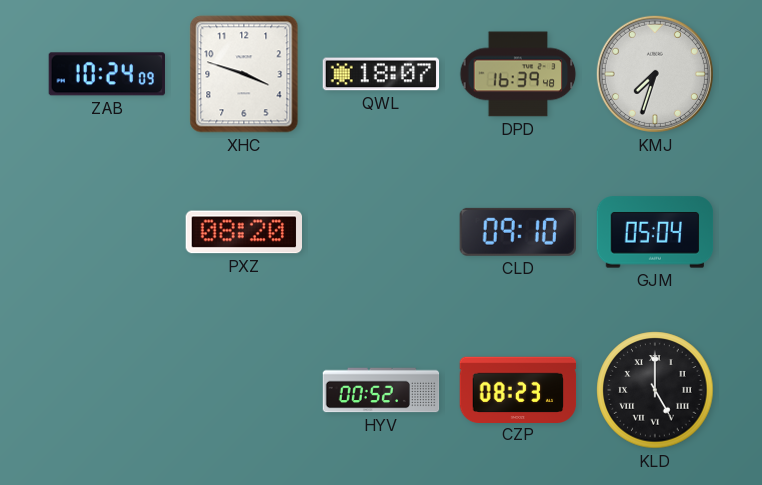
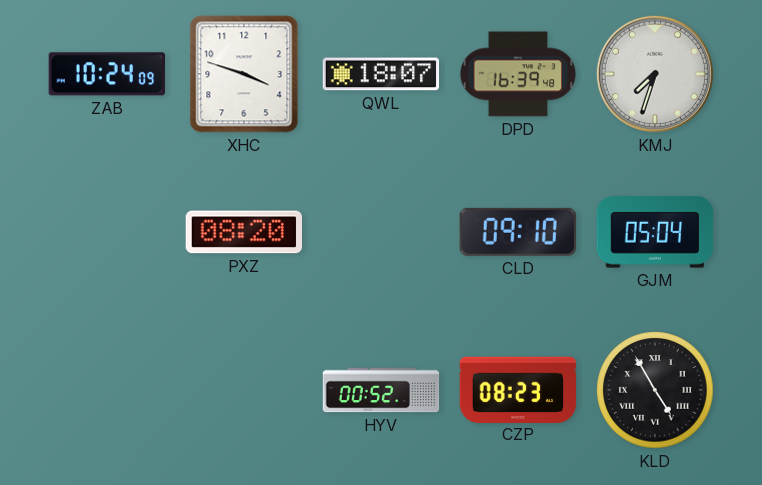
KLD: 5:00 -> 4:55 (655, 390)
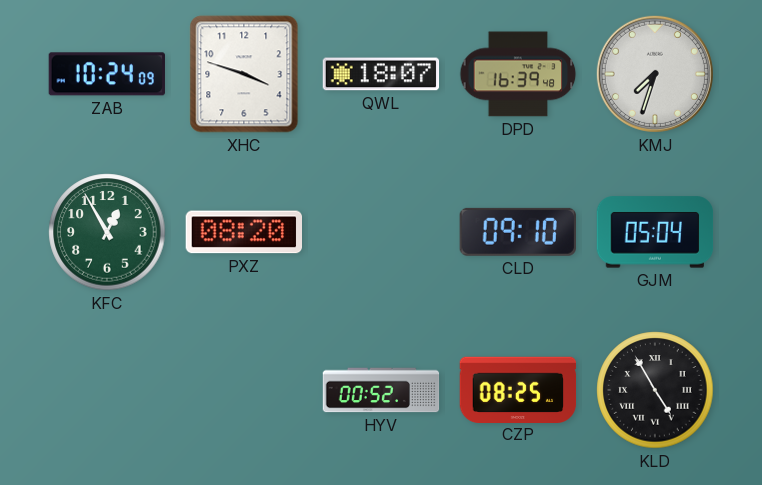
KFC: none -> 12:55 (107, 232)
CZP: 08:23 -> 08:25 (518, 389)
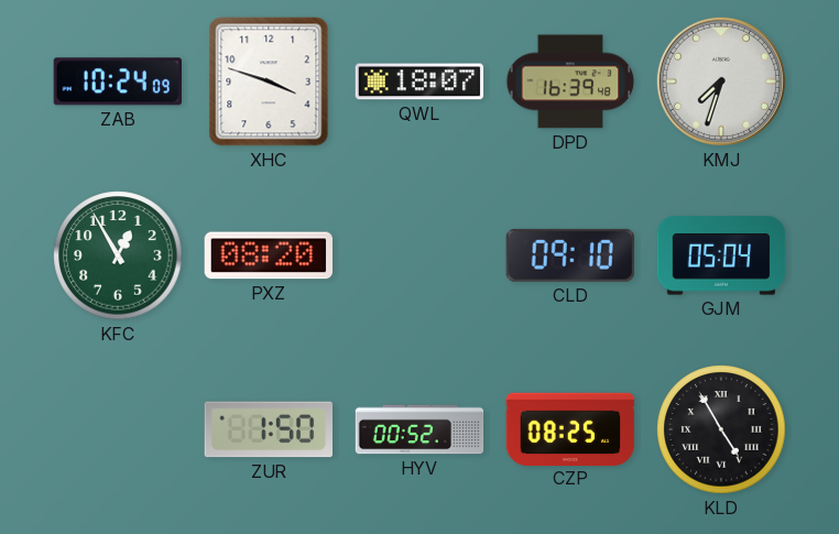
ZUR: none -> 1:50 (268, 429)
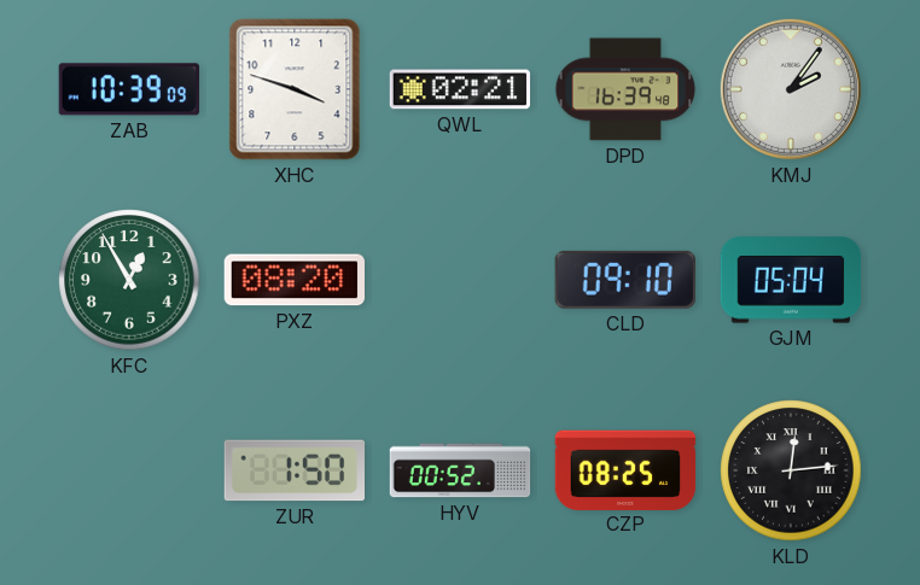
ZAB: 10:24 -> 10:39 (128, 89)
QWL: 18:07 -> 02:21 (460, 89)
KMJ: 7:33 -> 2:06 (791, 89)
KLD: 4:55 -> 12:14 (791, 470)
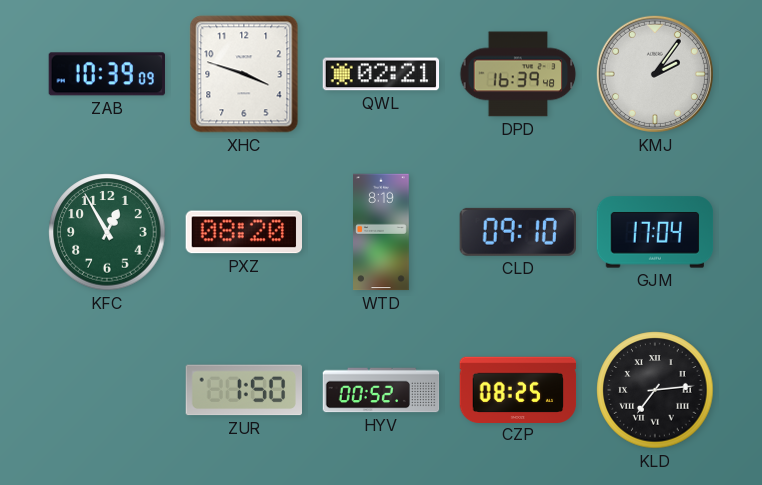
WTD: none -> 8:19 (382, 232)
GJM: 05:04 -> 17:04 (655, 232)
KLD: 12:14 -> 7:14 (655, 390)
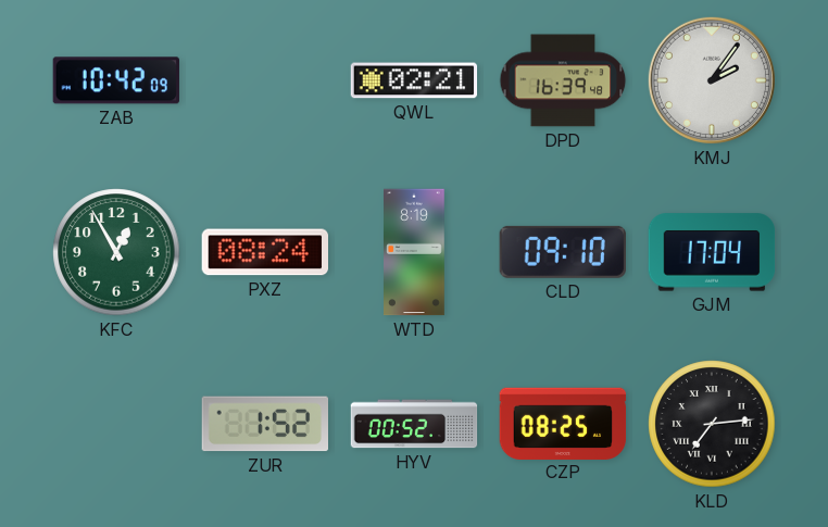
ZAB: 10:39 -> 10:42 (115, 80)
XHC: 3:48 -> none (244, 74)
PXZ: 08:20 -> 08:24 (264, 252)
ZUR: 1:50 -> 1:52 (264, 424)
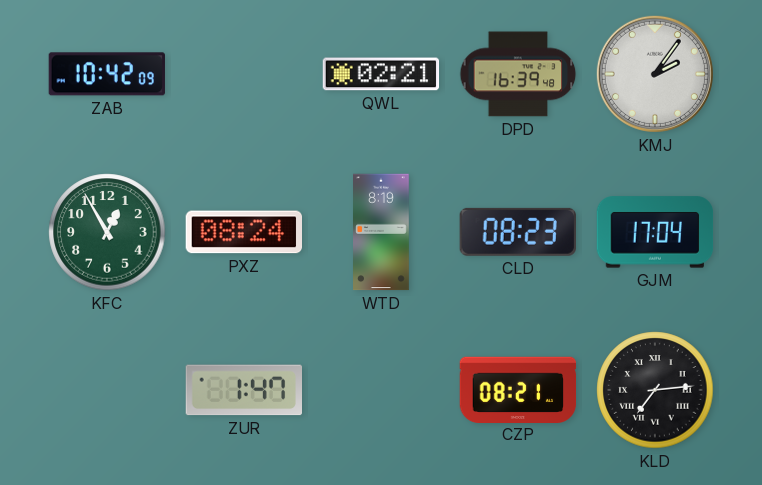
CLD: 09:10 -> 08:23 (518, 232)
ZUR: 1:52 -> 1:47 (243, 390)
HYV: 00:52 -> none (414, 424)
CZP: 08:25 -> 08:21 (518, 389)
